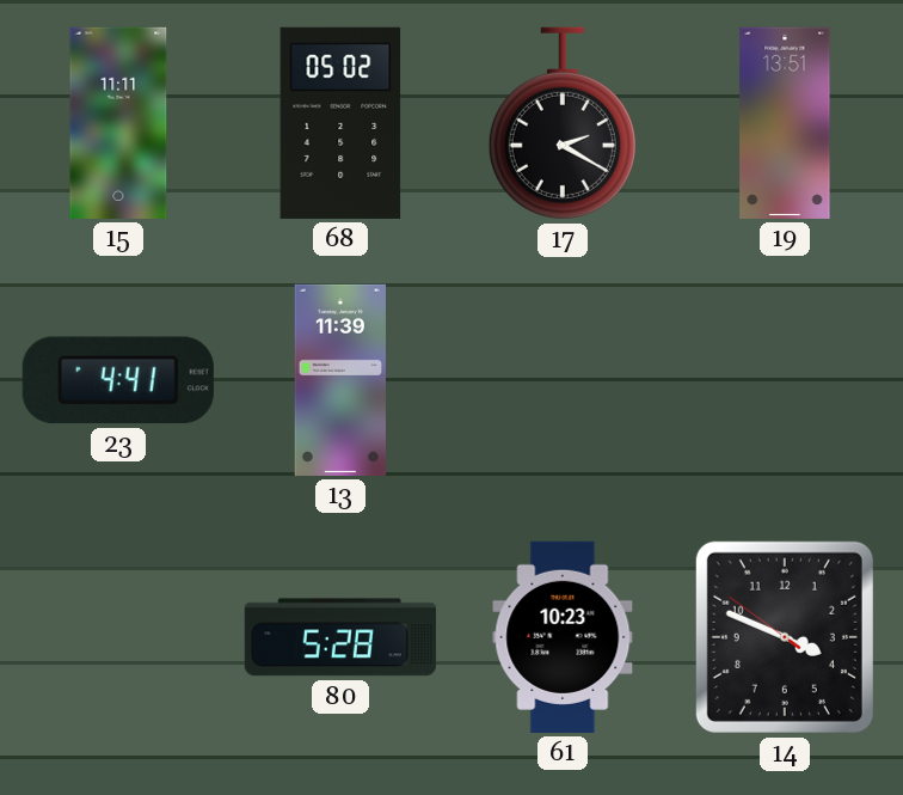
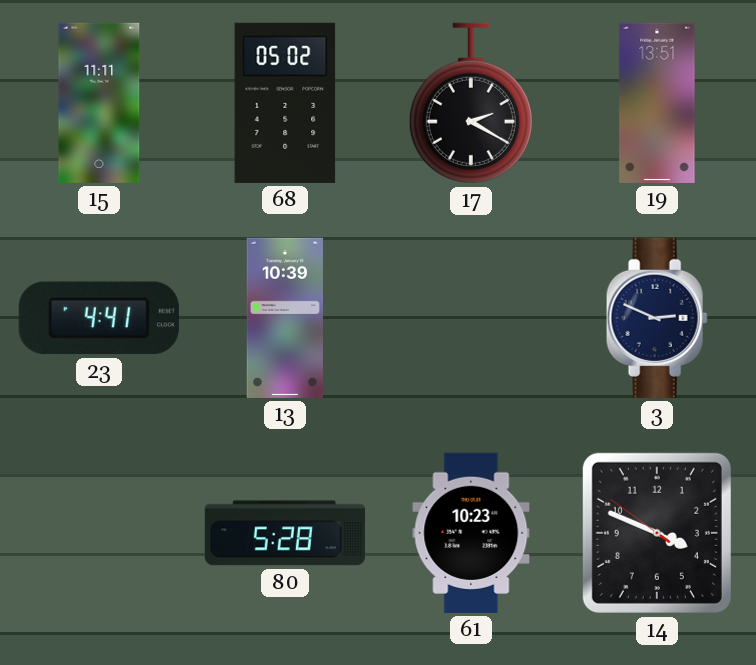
13: 11:39 -> 10:39 (285, 318)
3: none -> 2:49 (657, 318)
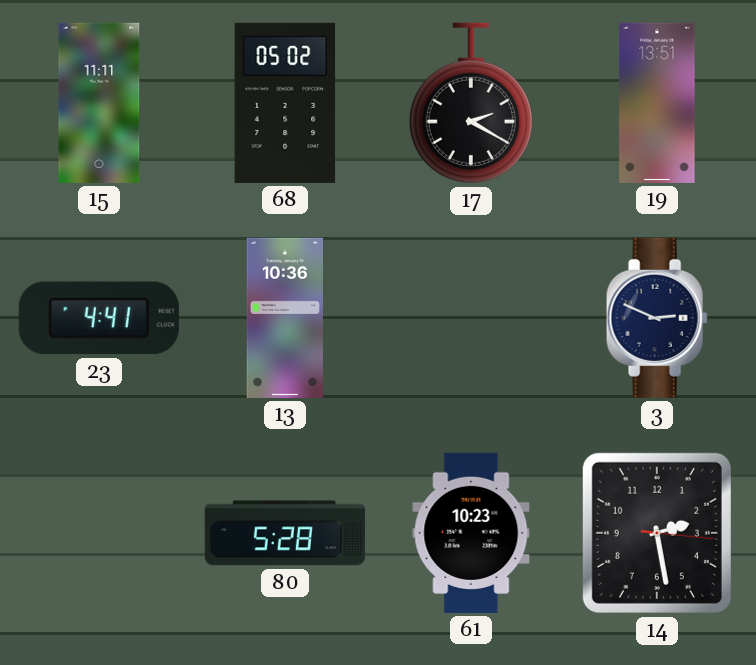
13: 10:39 -> 10:36 (285, 318)
14: 3:48 -> 2:28 (657, 533)
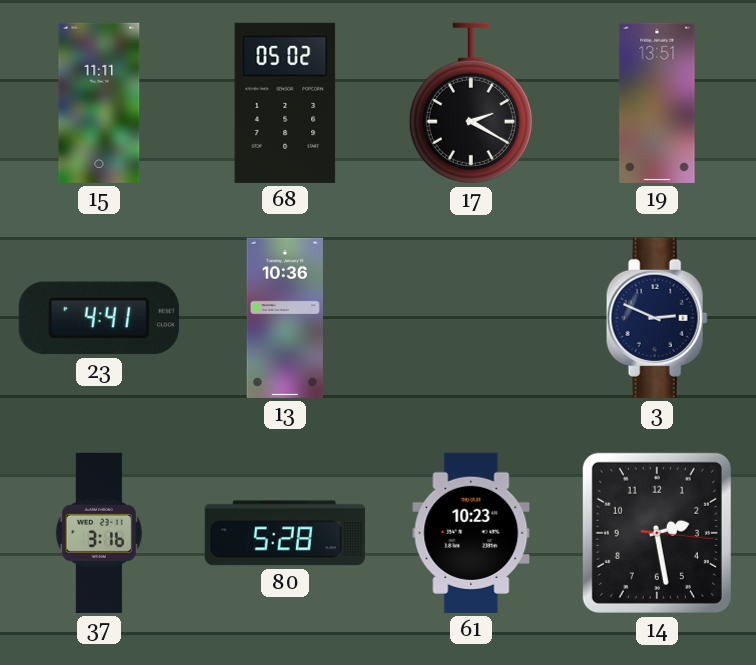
37: none -> 3:16 (99, 533)
